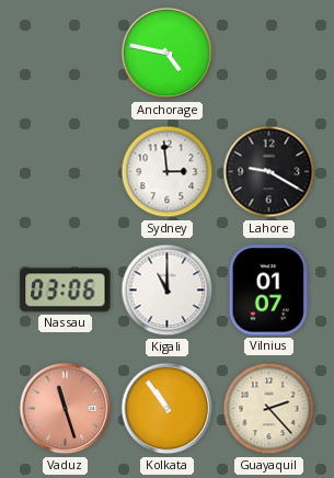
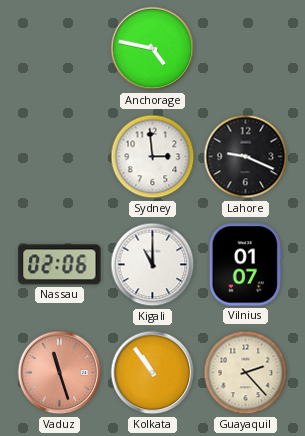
Lahore: 9:20 -> 9:19 (246, 157)
Nassau: 03:06 -> 02:06 (60, 265)
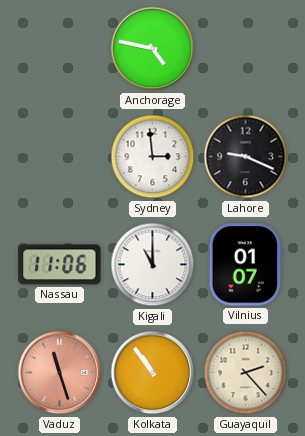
Nassau: 02:06 -> 11:06 (60, 265)
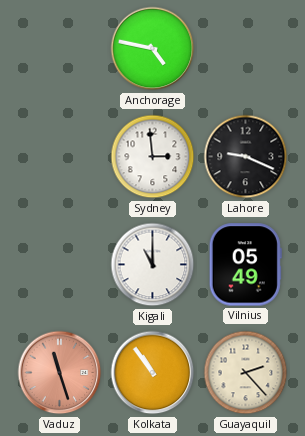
Nassau: 11:06 -> none (60, 265)
Vilnius: 01:07 -> 05:49 (245, 265)
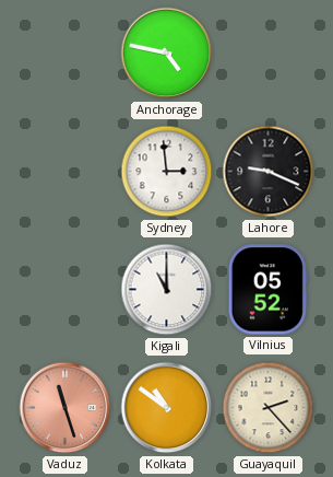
Vilnius: 05:49 -> 05:52 (267, 290)
Kolkata: 10:54 -> 10:51 (167, 408)
